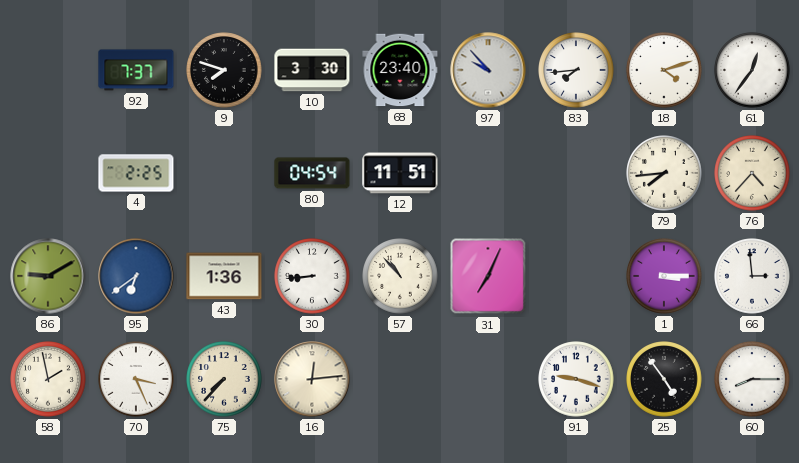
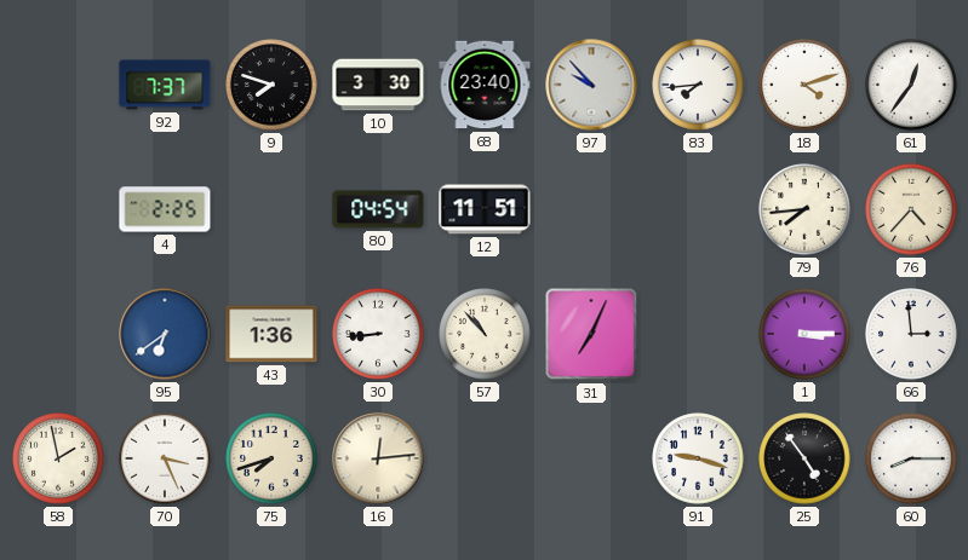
86: 9:10 -> none (48, 276)
75: 7:37 -> 7:42 (271, 458)
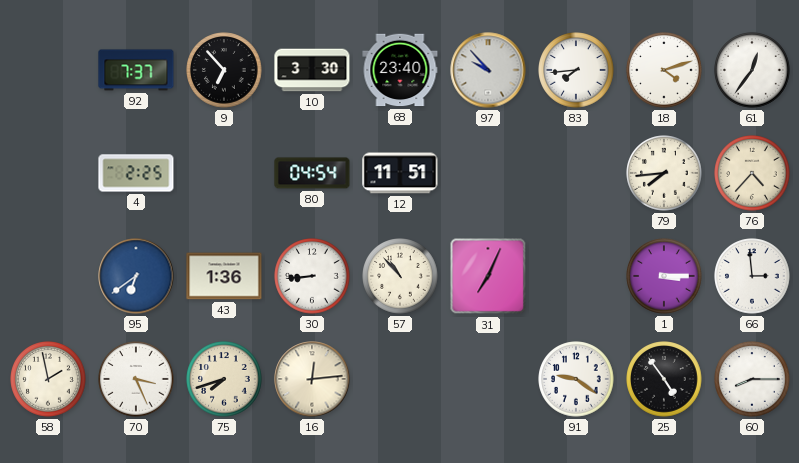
9: 7:48 -> 6:53 (224, 70)
91: 9:18 -> 9:21 (576, 379)
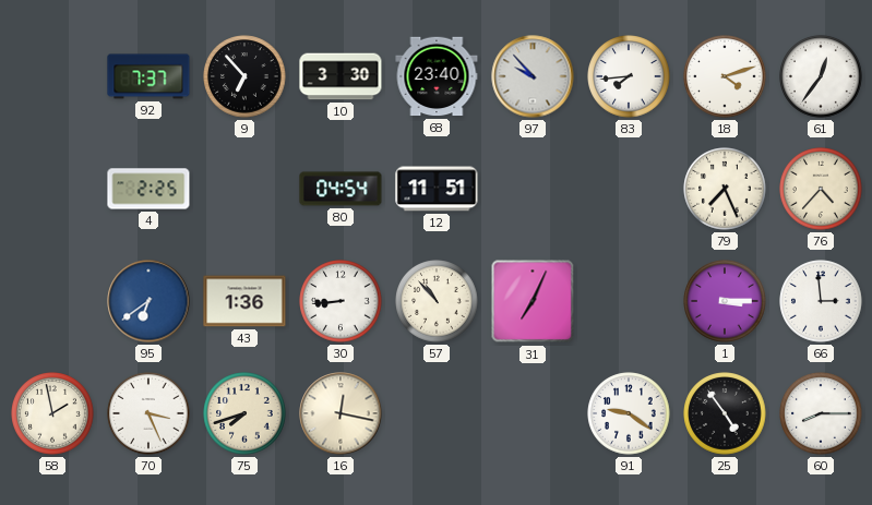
79: 7:44 -> 7:26 (725, 189)
16: 12:14 -> 12:17 (341, 413)
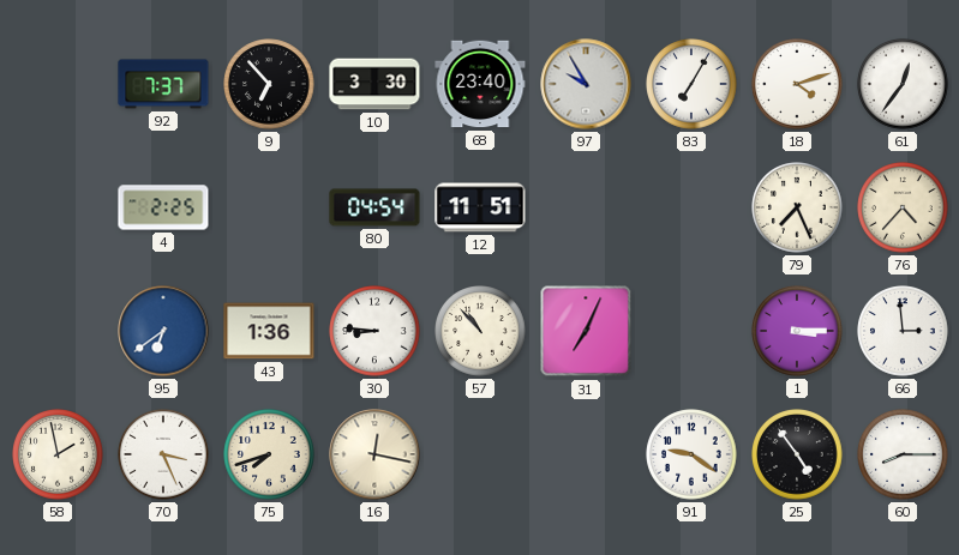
97: 9:53 -> 9:55 (586, 84)
83: 7:44 -> 7:05 (691, 84)
30: 8:44 -> 8:46 (374, 331)
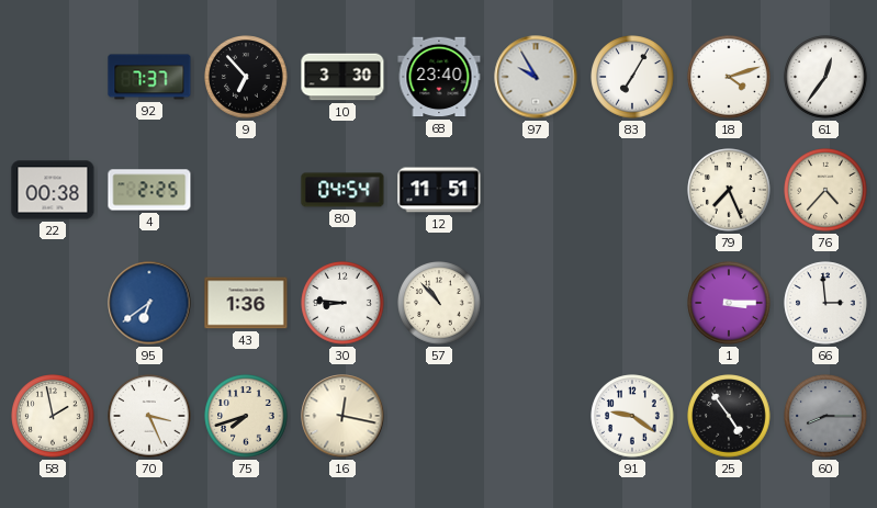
22: none -> 00:38 (53, 190)
31: 7:04 -> none (586, 331)
60 dial: white -> grey (825, 416)
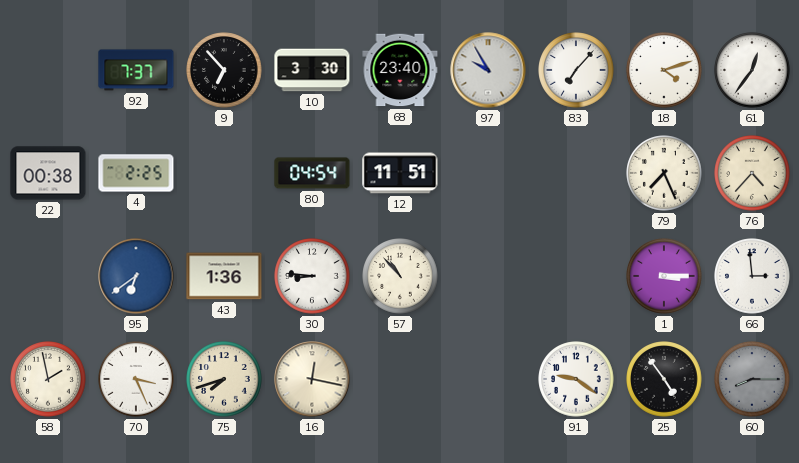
83: 7:05 -> 7:07 (576, 70)
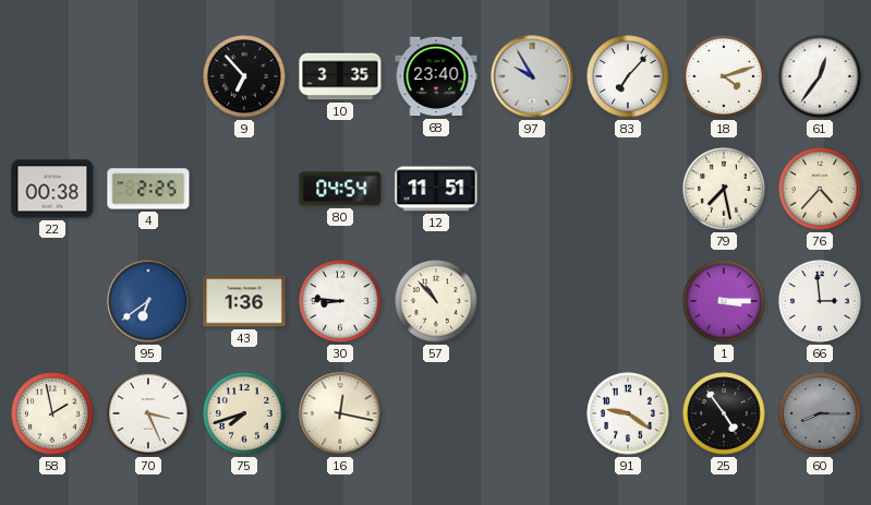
92: 7:37 -> none (136, 70)
10: 3:30 -> 3:35 (340, 76)
79: 7:26 -> 7:28 (724, 189)
